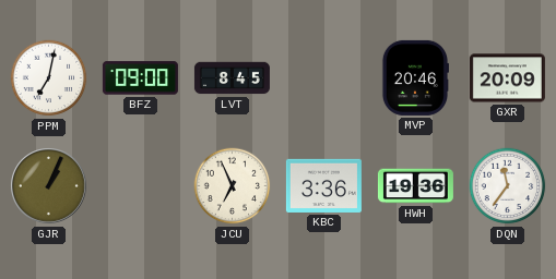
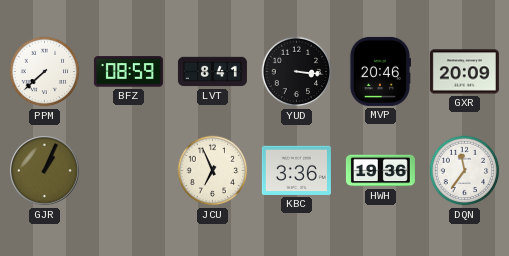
PPM: 7:02 -> 7:38 (45, 72)
BFZ: 09:00 -> 08:59 (128, 72)
LVT: 8:45 -> 8:41 (212, 72)
YUD: none -> 3:16 (297, 72)
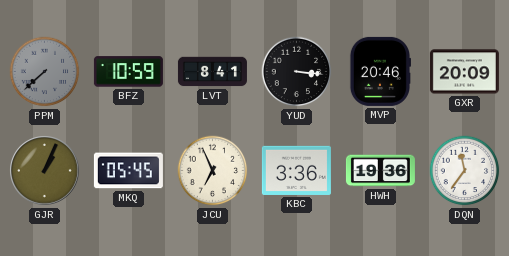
PPM dial: white -> grey (45, 72)
BFZ: 08:59 -> 10:59 (128, 72)
MKQ: none -> 05:45 (128, 171)
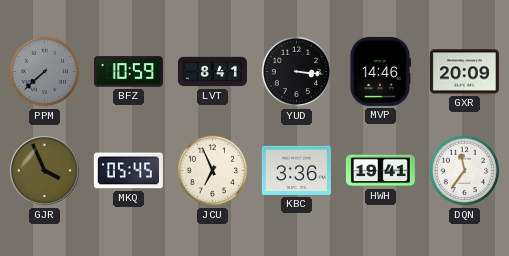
MVP: 20:46 -> 14:46 (379, 71)
GJR: 1:04 -> 3:56 (45, 171)
HWH: 19:36 -> 19:41 (380, 171)
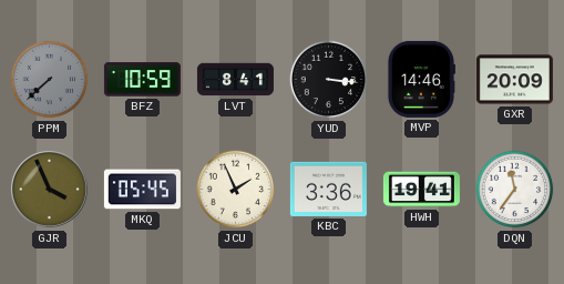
JCU: 6:56 -> 1:56 (236, 190)
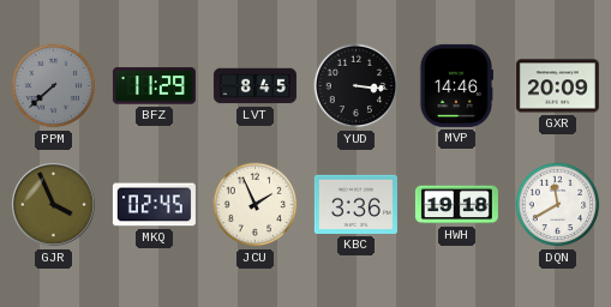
BFZ: 10:59 -> 11:29 (154, 86)
LVT: 8:41 -> 8:45 (254, 86)
MKQ: 05:45 -> 02:45 (154, 205)
HWH: 19:41 -> 19:18 (456, 205)
DQN: 11:36 -> 11:40 (558, 205)
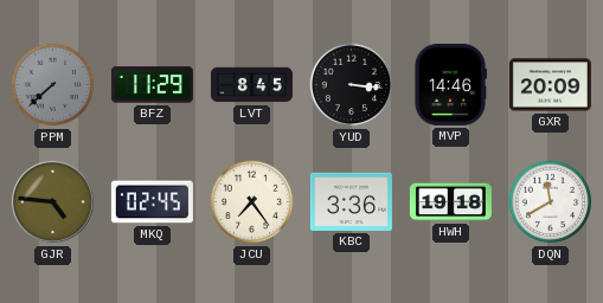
GJR: 3:56 -> 4:46 (53, 202)
JCU: 1:56 -> 7:24 (252, 202)
